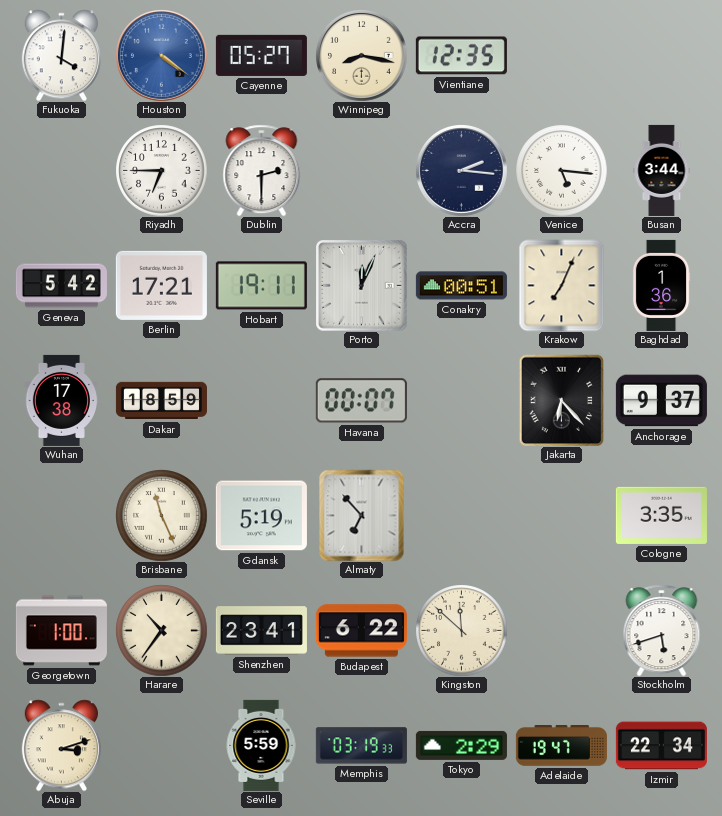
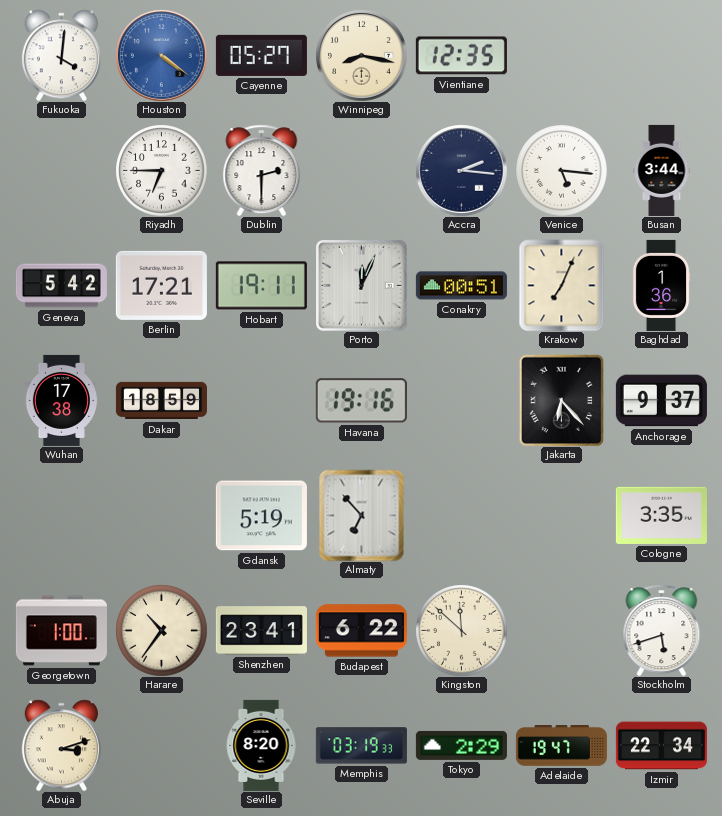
Havana: 00:07 -> 19:16 (361, 401)
Brisbane: 11:26 -> none (161, 515)
Seville: 5:59 -> 8:20 (261, 745)
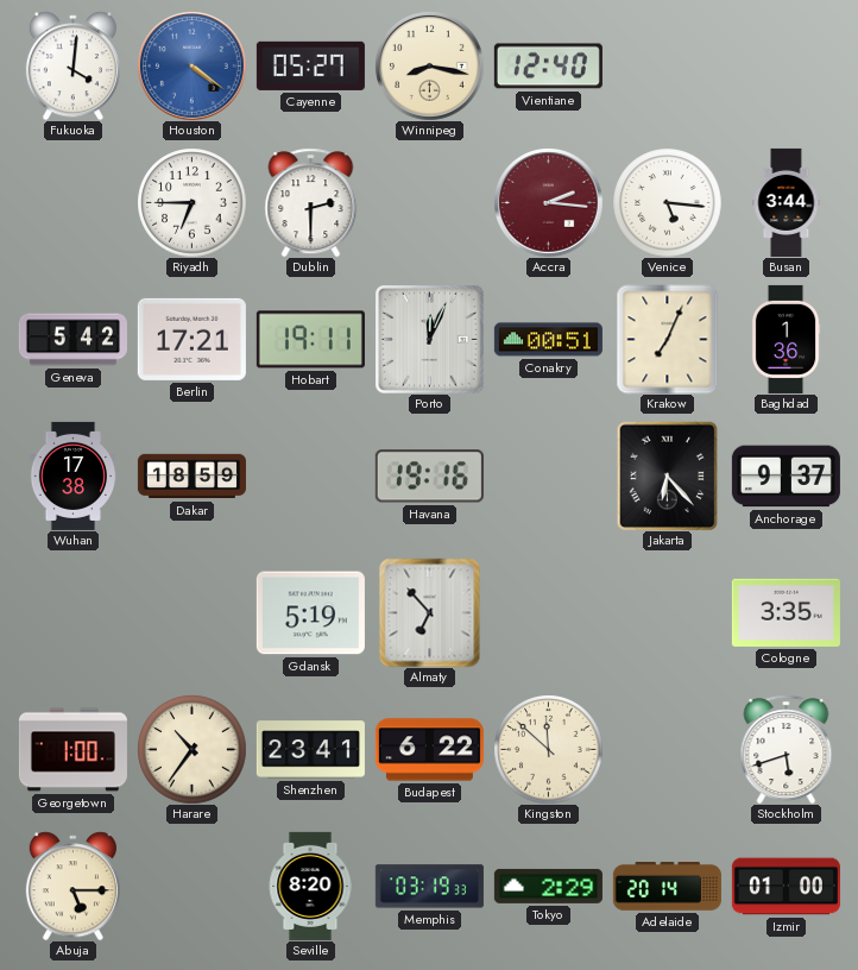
Vientiane: 12:35 -> 12:40 (548, 67)
Accra dial: navy -> burgundy (549, 203)
Abuja: 3:12 -> 5:15 (72, 886)
Adelaide: 19:47 -> 20:14 (667, 887)
Izmir: 22:34 -> 01:00 (786, 887)
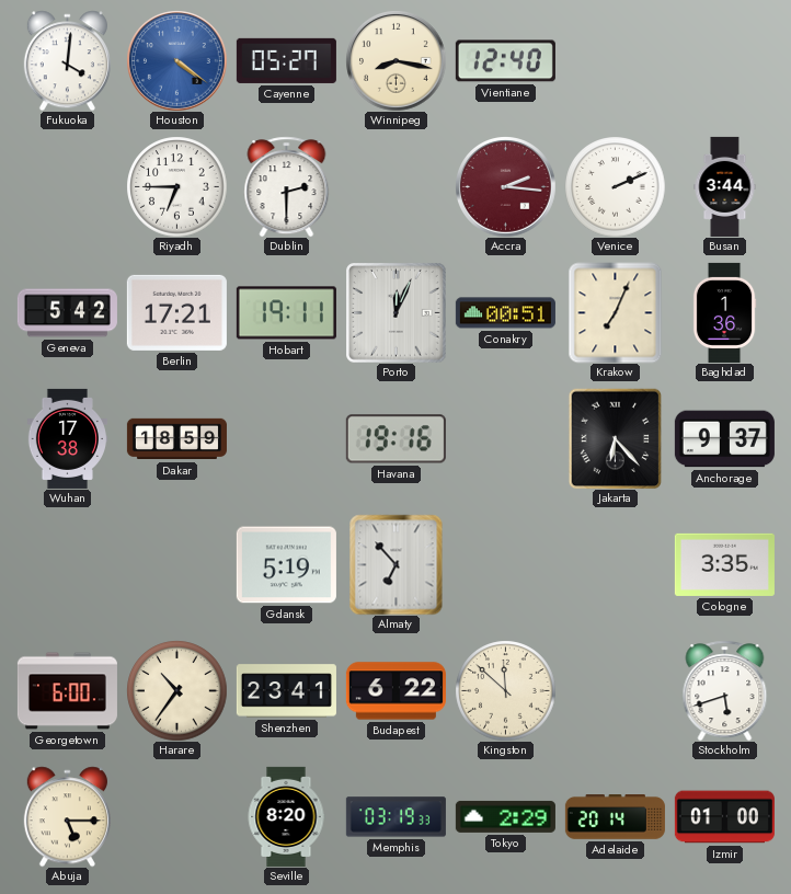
Venice: 5:16 -> 2:11 (615, 186)
Georgetown: 1:00 -> 6:00 (67, 691)
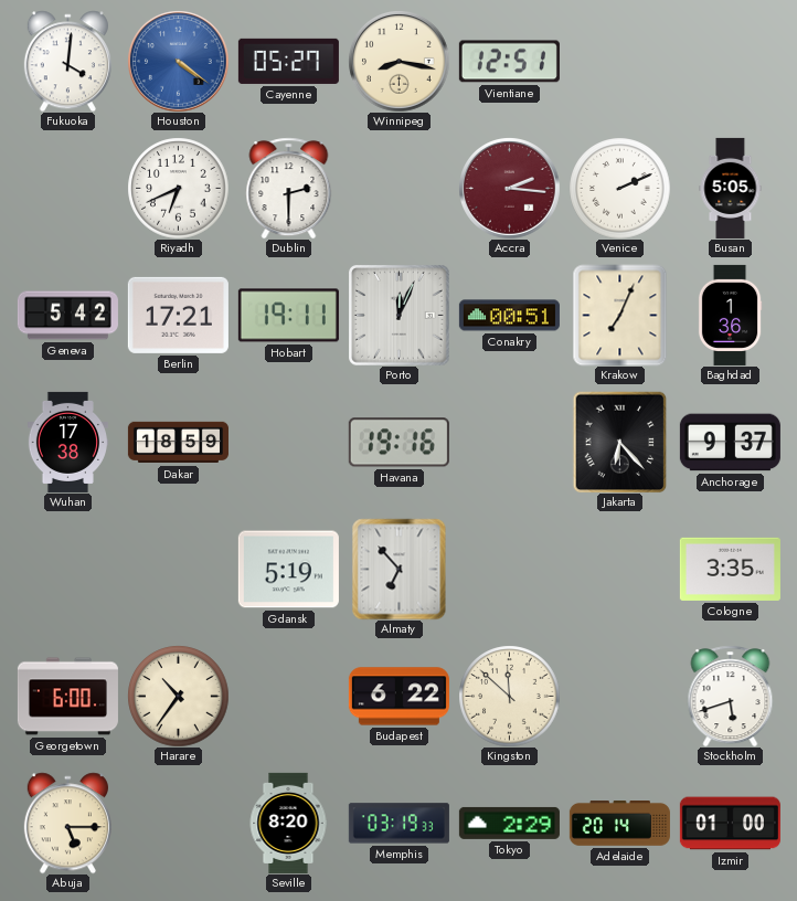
Vientiane: 12:40 -> 12:51 (509, 62)
Riyadh: 6:45 -> 6:41 (178, 188)
Busan: 3:44 -> 5:05 (731, 188)
Shenzhen: 23:41 -> none (286, 691)
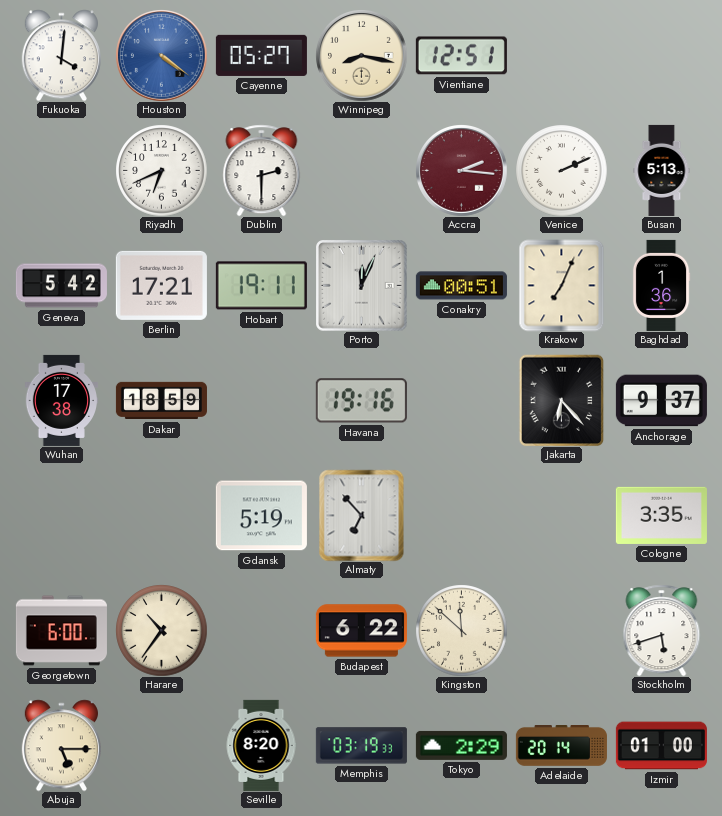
Busan: 5:05 -> 5:13 (662, 170)
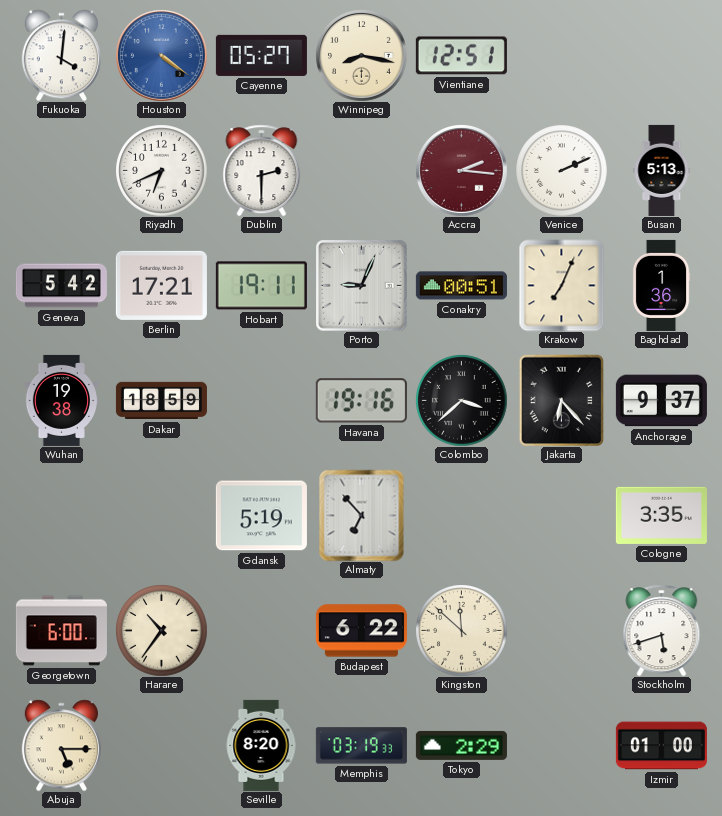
Porto: 12:04 -> 9:04 (362, 286)
Wuhan: 17:38 -> 19:38 (61, 400)
Colombo: none -> 3:38 (461, 400)
Adelaide: 20:14 -> none (561, 746)
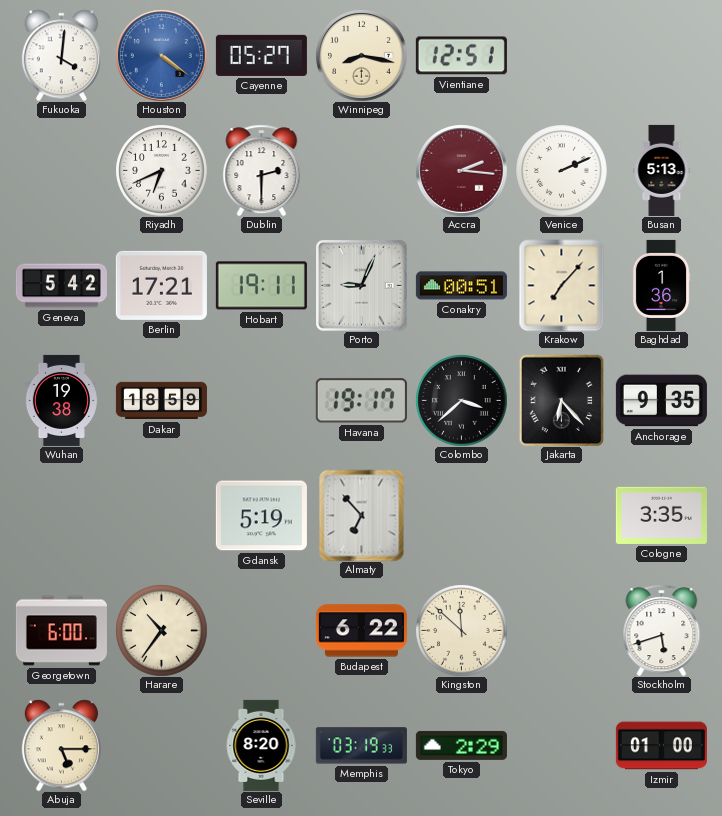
Krakow: 7:04 -> 7:07 (562, 285)
Havana: 19:16 -> 19:17 (361, 401)
Anchorage: 9:37 -> 9:35 (661, 401)
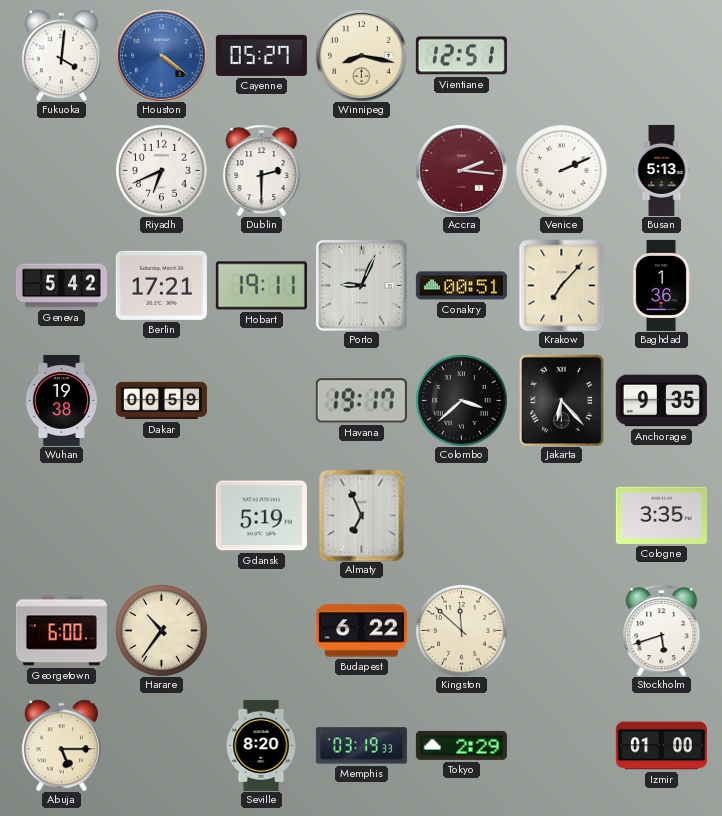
Dakar: 18:59 -> 00:59 (161, 401)
Almaty: 6:53 -> 6:56 (362, 515)
